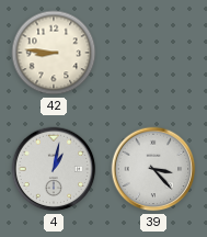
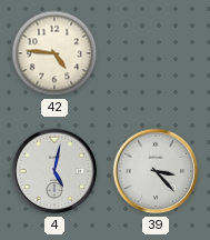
42: 8:46 -> 4:46 (54, 53)
4: 1:02 -> 5:02 (54, 171)
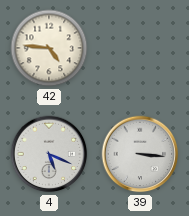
4: 5:02 -> 5:19 (49, 154)
39: 3:23 -> 3:16 (140, 154)
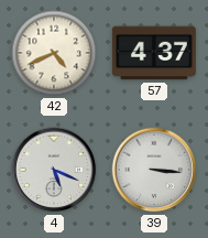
42: 4:46 -> 4:41 (54, 53)
57: none -> 4:37 (154, 53)
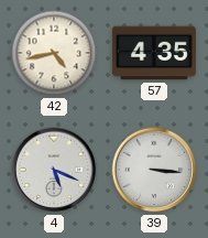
42: 4:41 -> 4:43 (54, 53)
57: 4:37 -> 4:35 (154, 53)
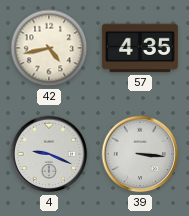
4: 5:19 -> 9:19 (49, 154)
